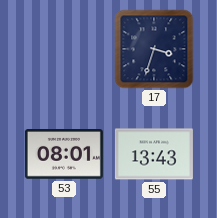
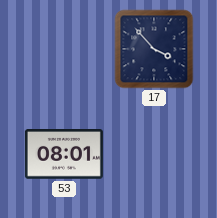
17: 3:33 -> 3:53 (154, 49)
55: 13:43 -> none (154, 154)
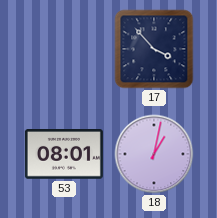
18: none -> 1:02 (154, 154)
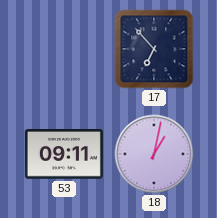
17: 3:53 -> 6:53 (154, 49)
53: 08:01 -> 09:11 (64, 155)
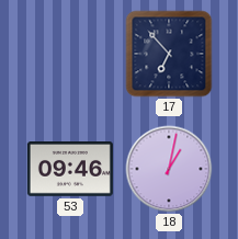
53: 09:11 -> 09:46 (70, 170)
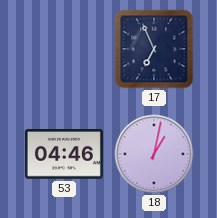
17: 6:53 -> 6:56 (154, 49)
53: 09:46 -> 04:46 (64, 155)
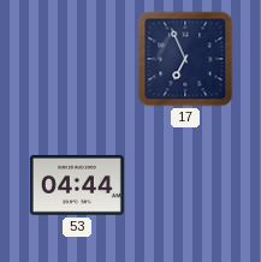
53: 04:46 -> 04:44 (77, 186)
18: 1:02 -> none (154, 154)
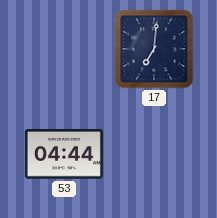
17: 6:56 -> 7:01 (154, 49)
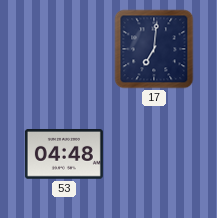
53: 04:44 -> 04:48 (64, 155)
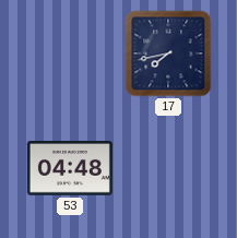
17: 7:01 -> 7:43 (168, 53)
